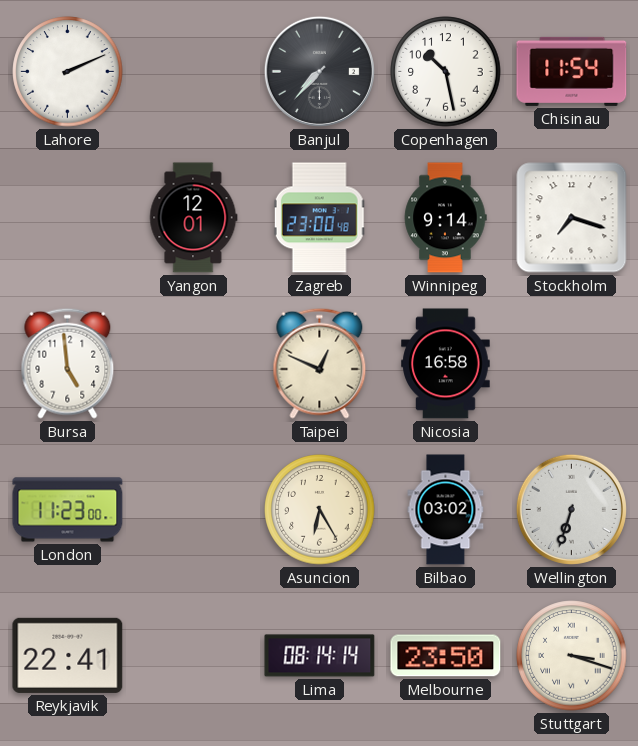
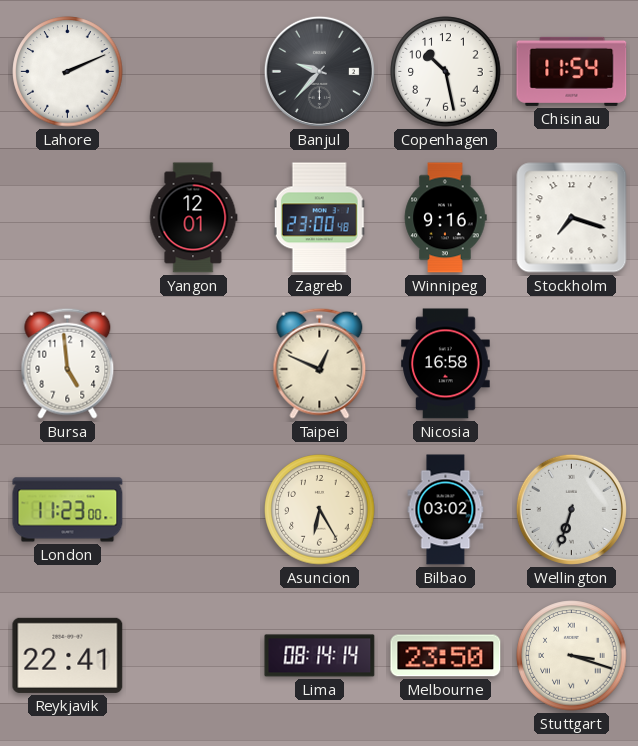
Banjul: 7:37 -> 9:37 (319, 71)
Winnipeg: 9:14 -> 9:16 (445, 218)
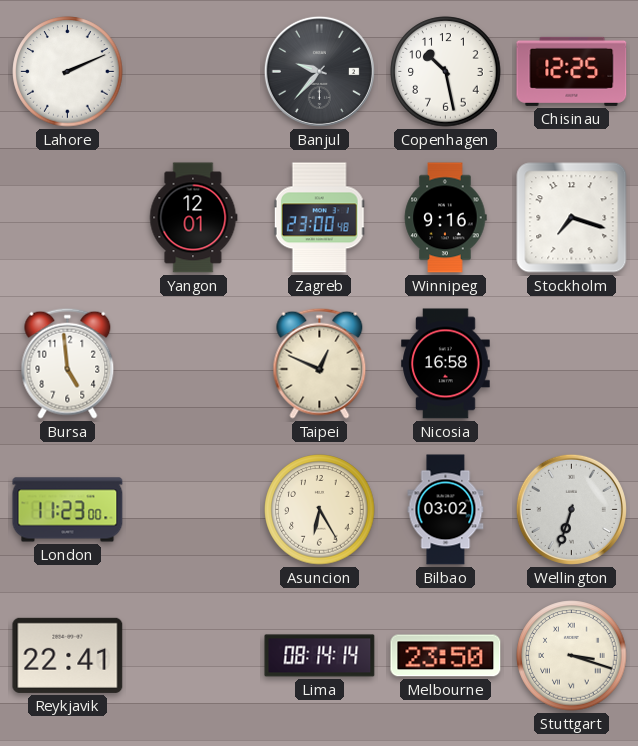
Chisinau: 11:54 -> 12:25 (572, 71)
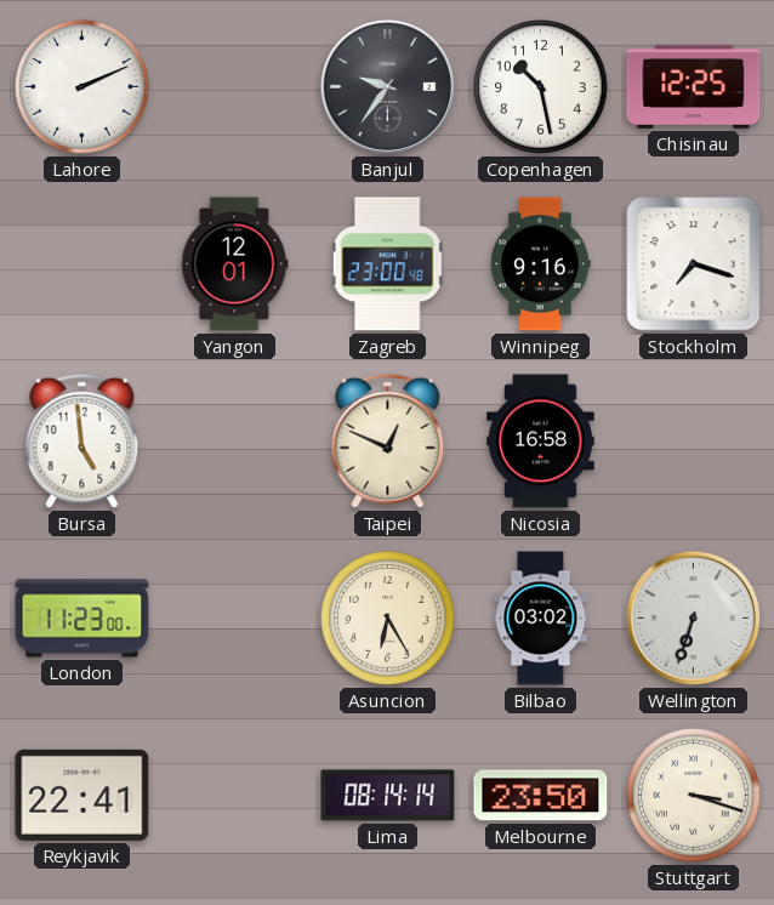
Banjul: 9:37 -> 9:36 (387, 86)
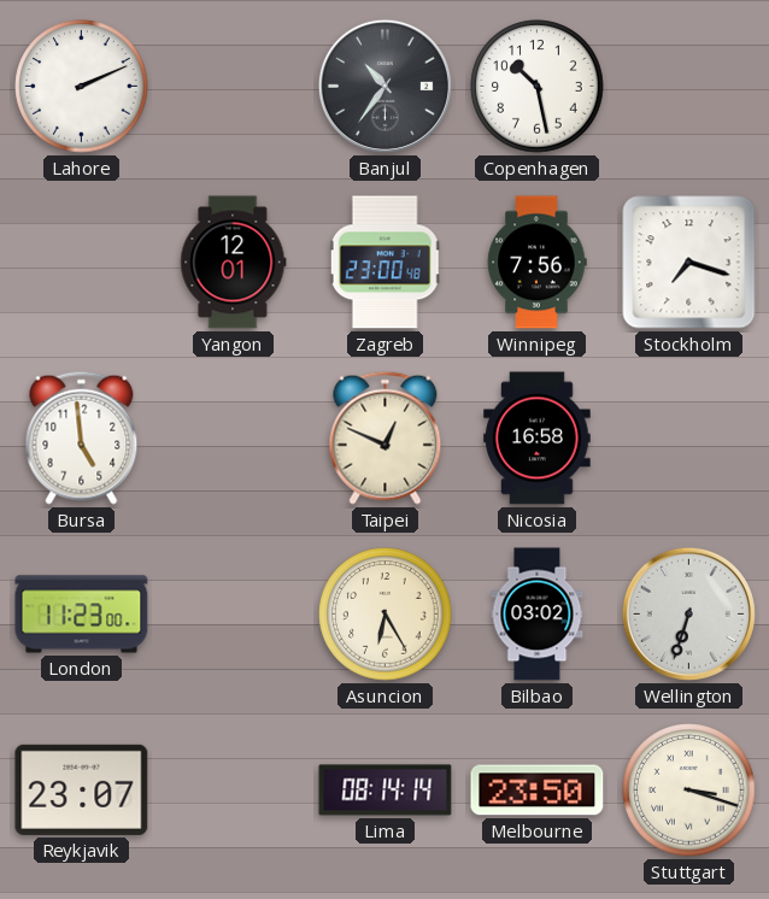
Banjul: 9:36 -> 10:36 (384, 86)
Chisinau: 12:25 -> none (694, 86)
Winnipeg: 9:16 -> 7:56 (536, 263)
Reykjavik: 22:41 -> 23:07 (82, 789)
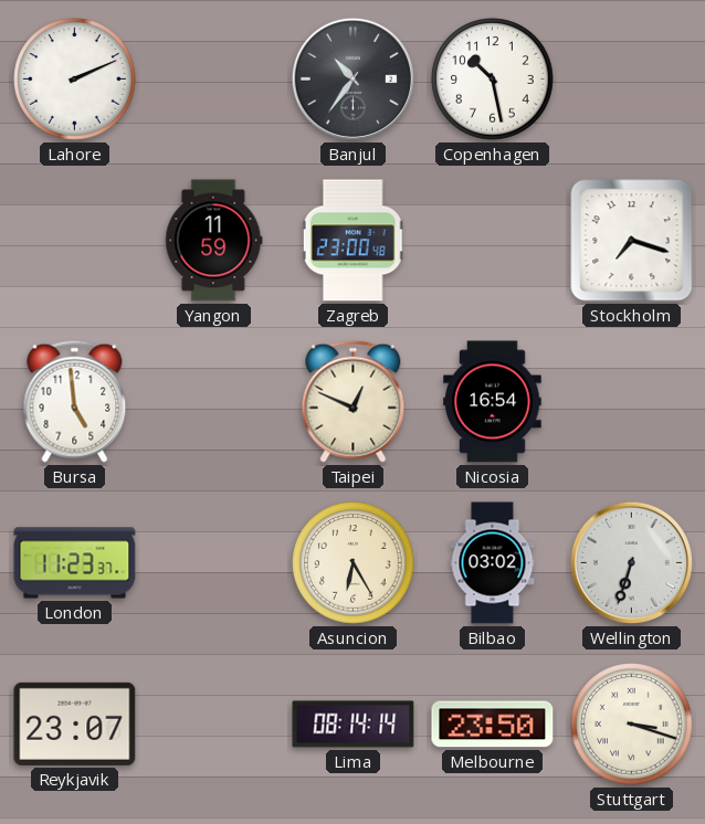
Yangon: 12:01 -> 11:59 (214, 241)
Winnipeg: 7:56 -> none (536, 263)
Nicosia: 16:58 -> 16:54 (493, 402)
London: 11:23:00 -> 11:23:37 (75, 563)
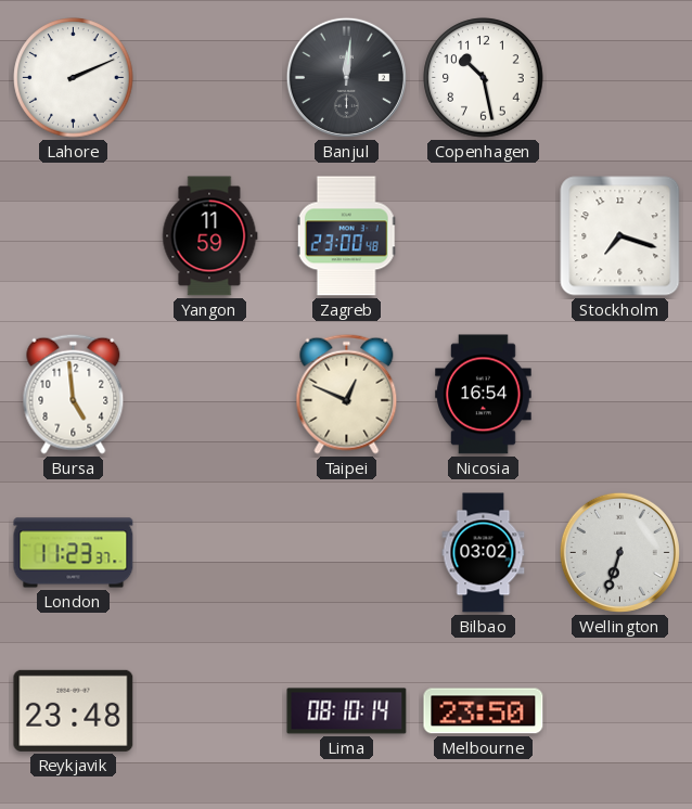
Banjul: 10:36 -> 12:01 (346, 77)
Asuncion: 6:25 -> none (354, 563)
Reykjavik: 23:07 -> 23:48 (74, 710)
Lima: 08:14 -> 08:10 (347, 711)
Stuttgart: 3:18 -> none (632, 725)
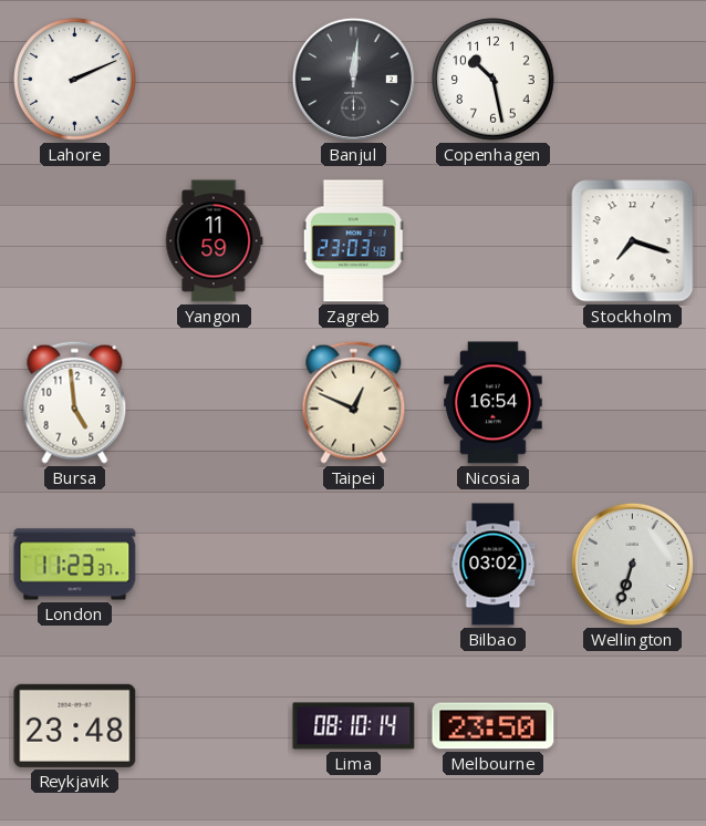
Zagreb: 23:00 -> 23:03 (353, 241)
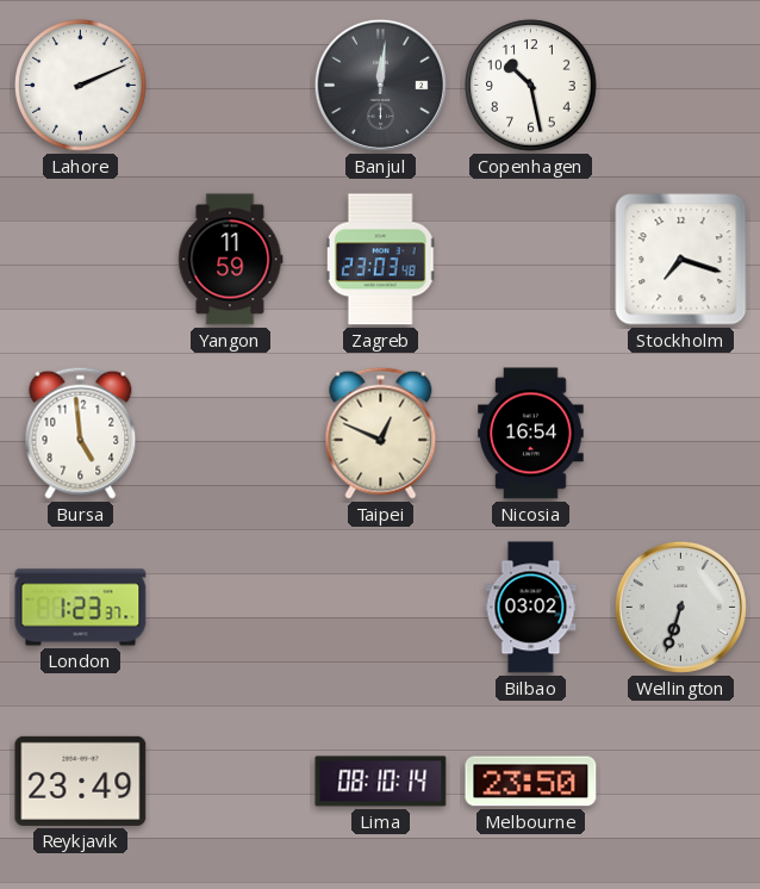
London: 11:23 -> 1:23 (81, 608)
Reykjavik: 23:48 -> 23:49 (81, 781)
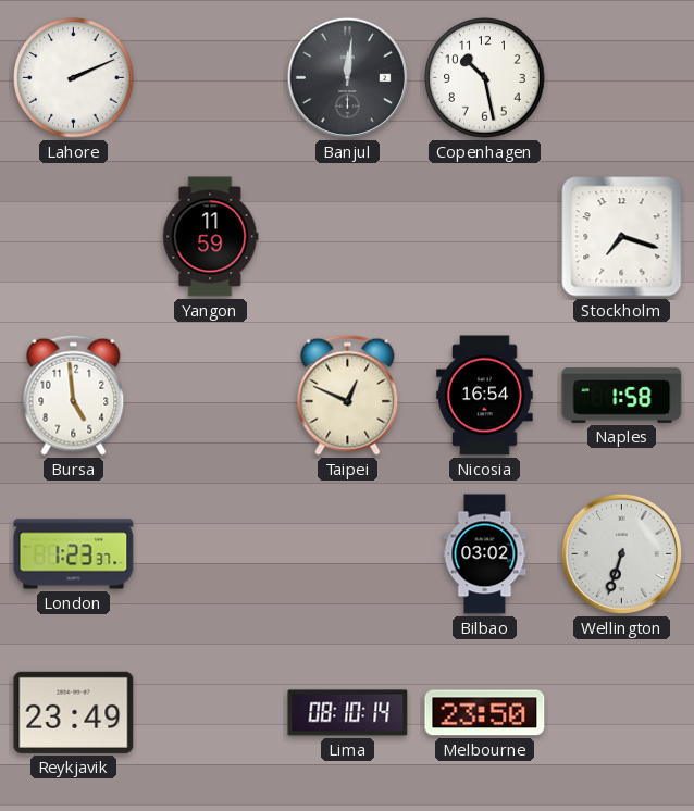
Zagreb: 23:03 -> none (380, 260)
Naples: none -> 1:58 (622, 395)
